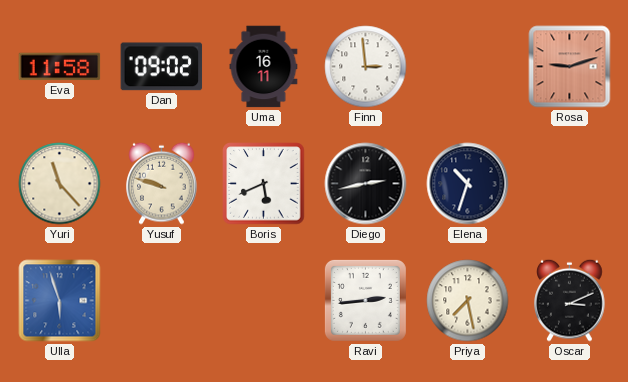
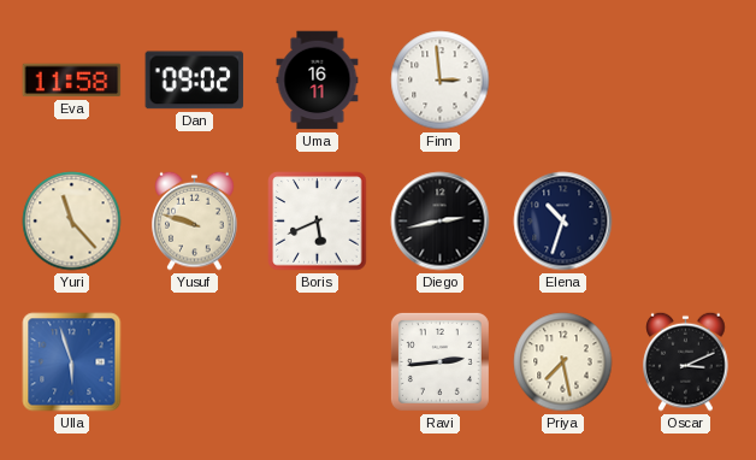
Rosa: 9:12 -> none (570, 67)
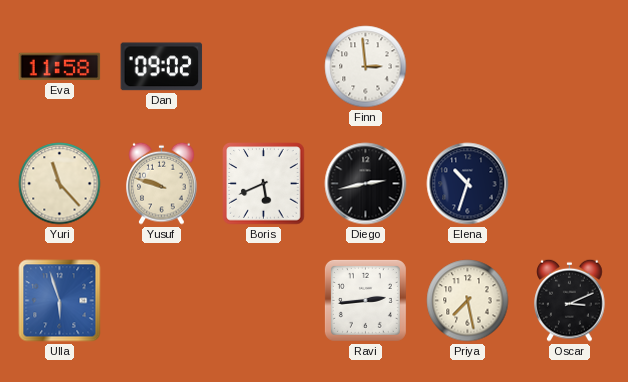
Uma: 16:11 -> none (318, 81)
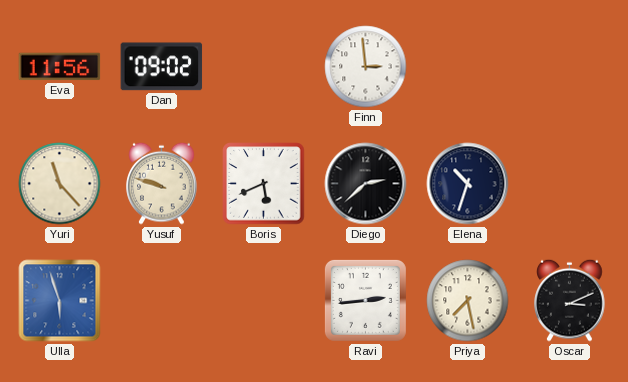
Eva: 11:58 -> 11:56 (60, 67)
Diego: 2:43 -> 2:38 (366, 184)
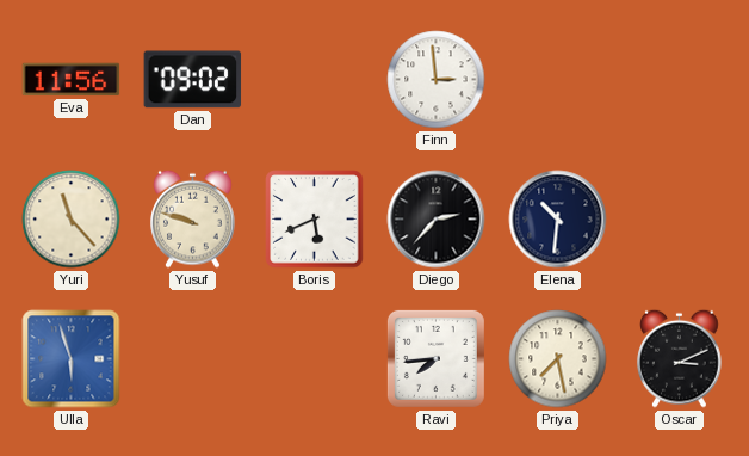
Diego: 2:38 -> 2:37 (437, 220)
Elena: 10:33 -> 10:31 (558, 220)
Ravi: 2:44 -> 7:44 (435, 358)
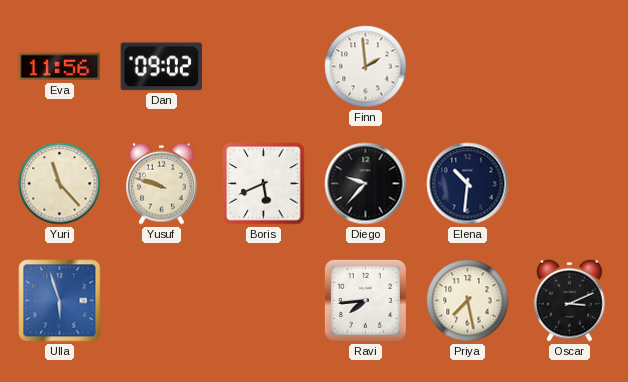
Finn: 2:59 -> 1:59 (366, 67)
Diego: 2:37 -> 9:37 (366, 184)
